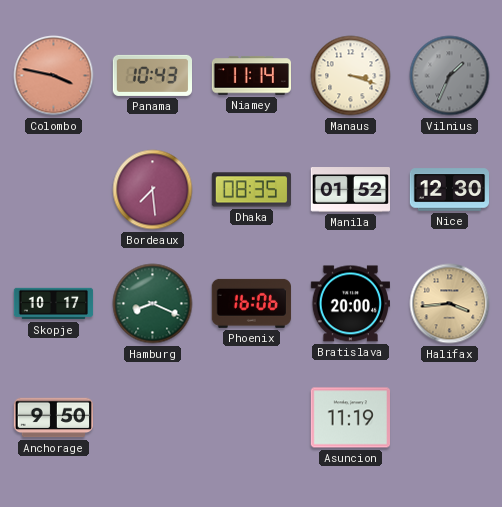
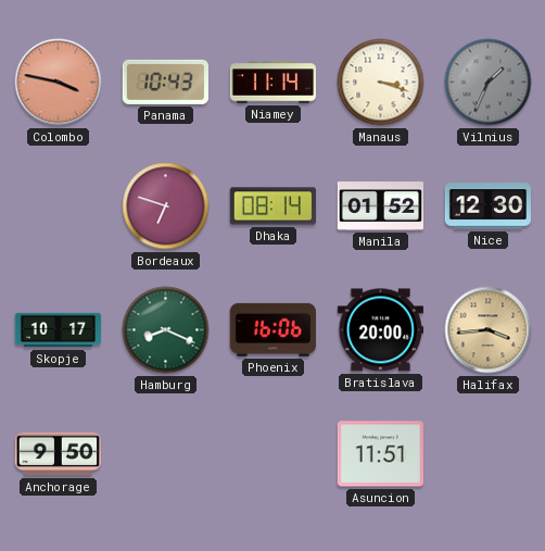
Bordeaux: 7:29 -> 6:48 (166, 206)
Dhaka: 08:35 -> 08:14 (272, 206)
Asuncion: 11:19 -> 11:51 (380, 454)
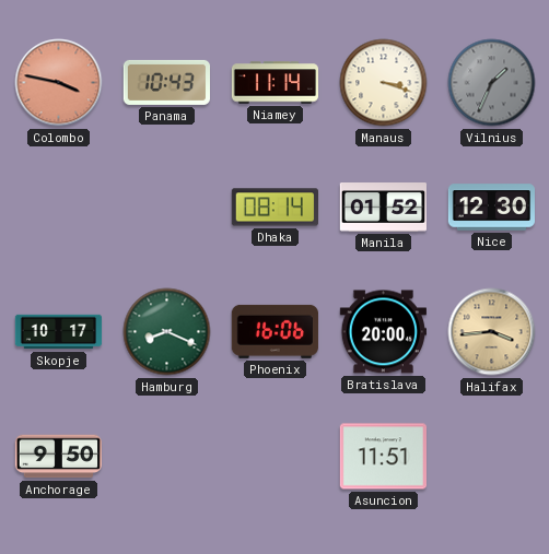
Bordeaux: 6:48 -> none (166, 206)
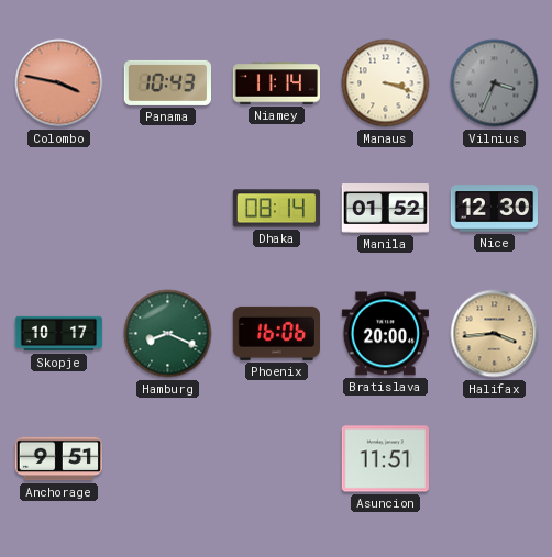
Vilnius: 1:34 -> 3:34 (495, 83)
Anchorage: 9:50 -> 9:51 (58, 459)
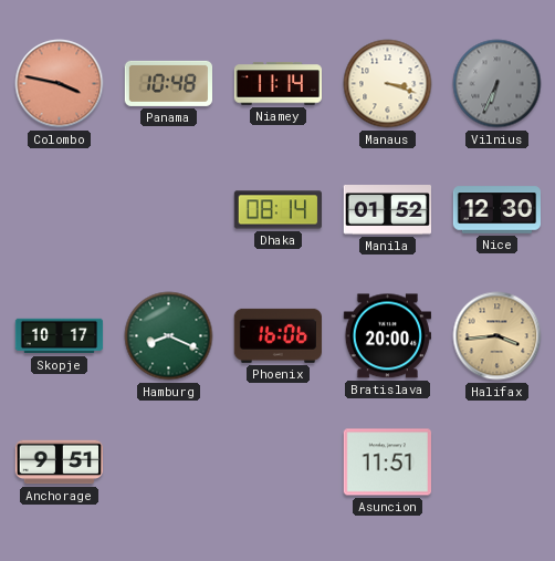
Panama: 10:43 -> 10:48 (168, 83)
Vilnius: 3:34 -> 6:34 (498, 84)
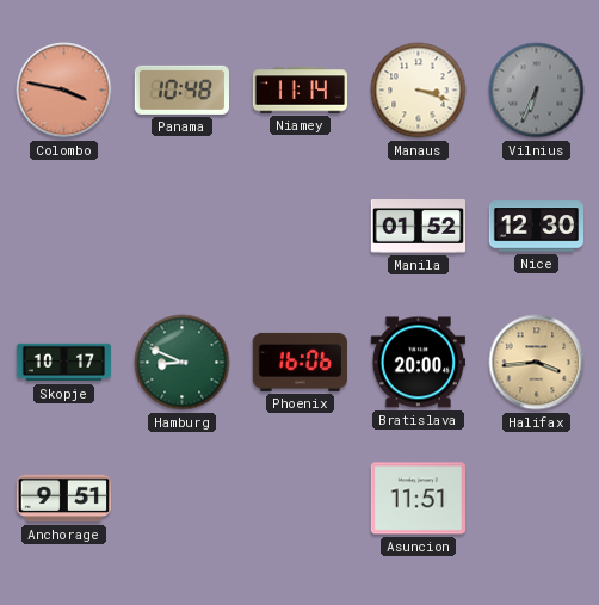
Dhaka: 08:14 -> none (277, 210)
Hamburg: 8:19 -> 8:49 (183, 363)
